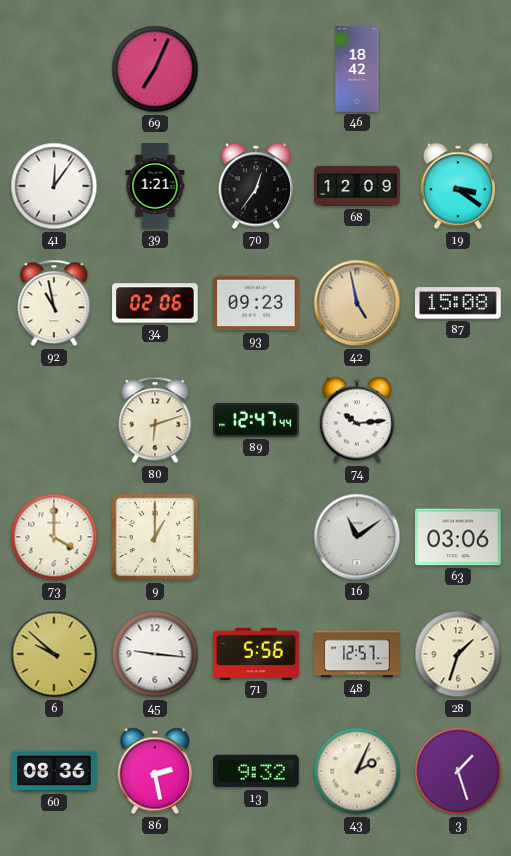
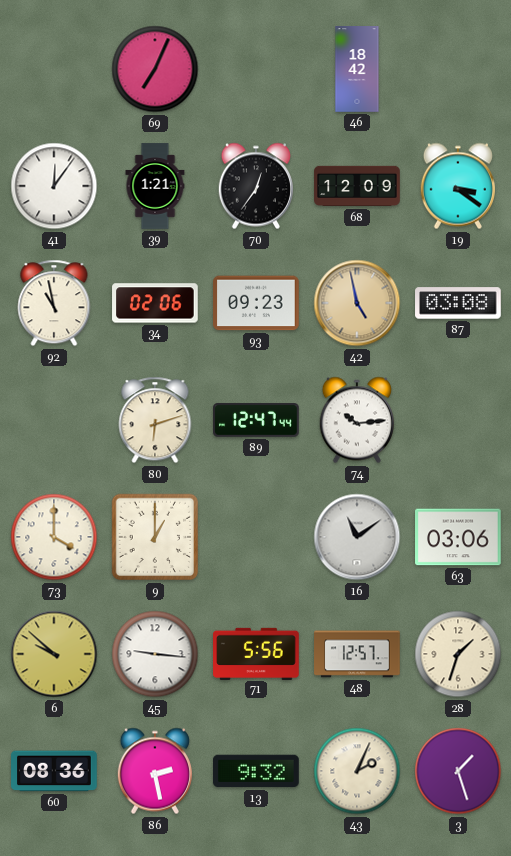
87: 15:08 -> 03:08 (458, 303)
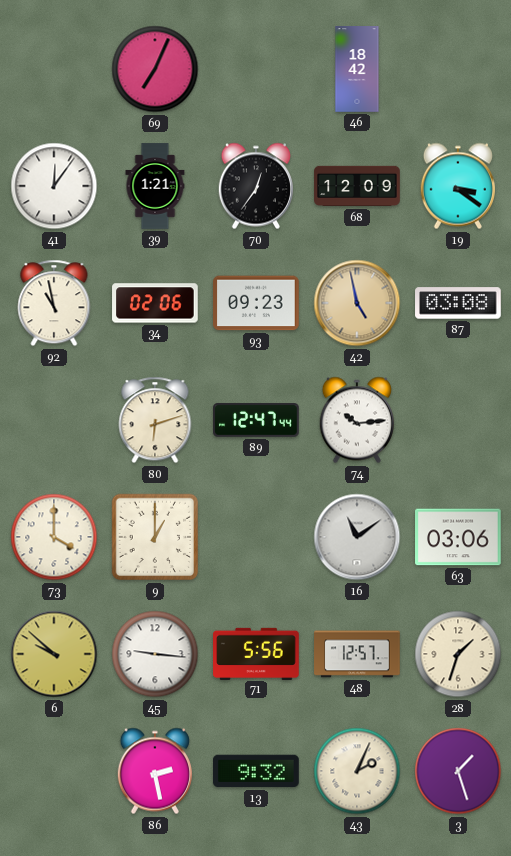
60: 08:36 -> none (54, 771)
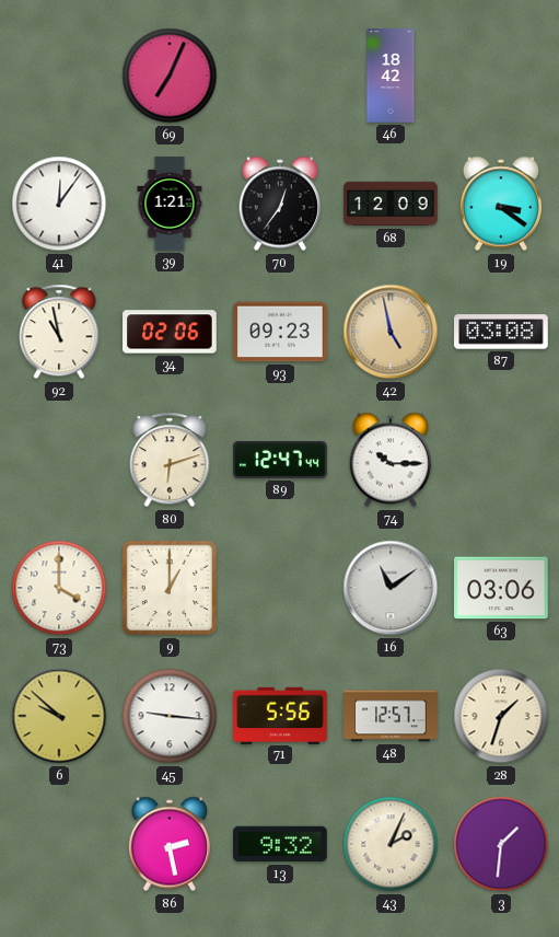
74: 10:14 -> 10:15 (389, 460)
3: 1:27 -> 1:31 (501, 844)
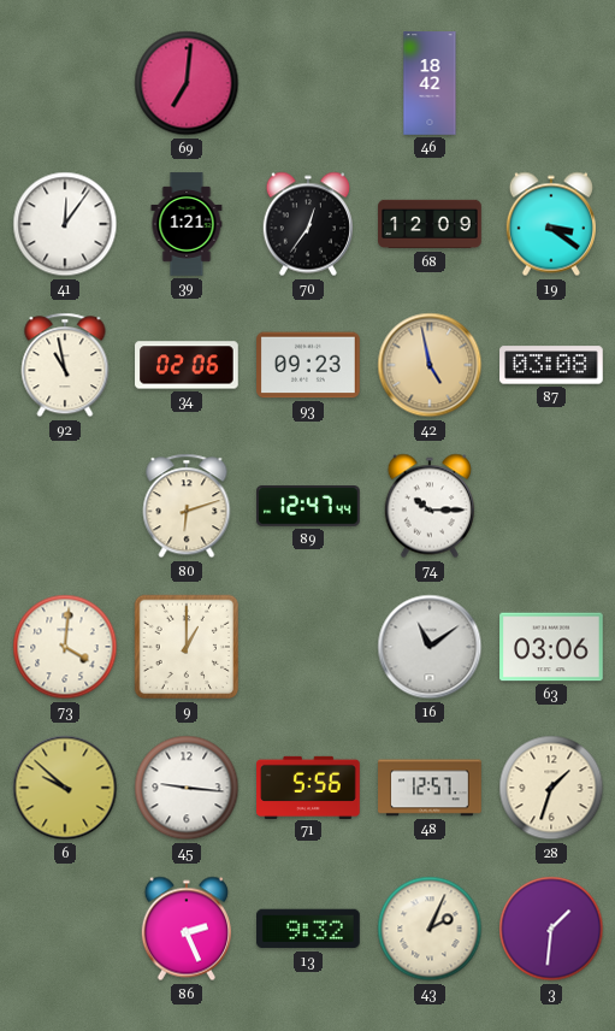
69: 7:04 -> 7:01 (187, 83)
73: 4:00 -> 4:01 (65, 647)
86: 2:28 -> 2:26 (185, 929)
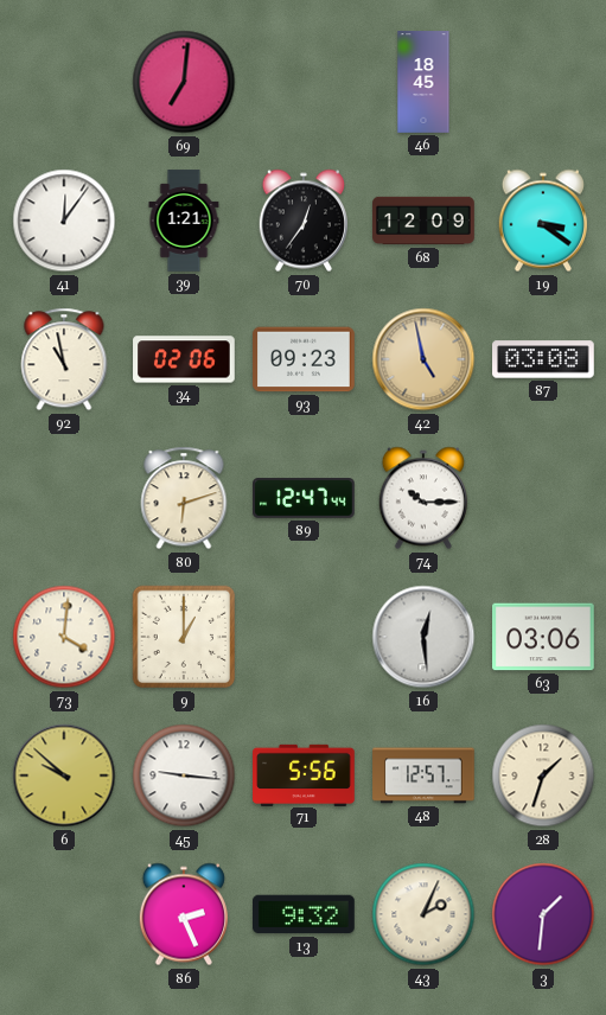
46: 18:42 -> 18:45 (423, 82)
16: 11:09 -> 12:29 (423, 637)
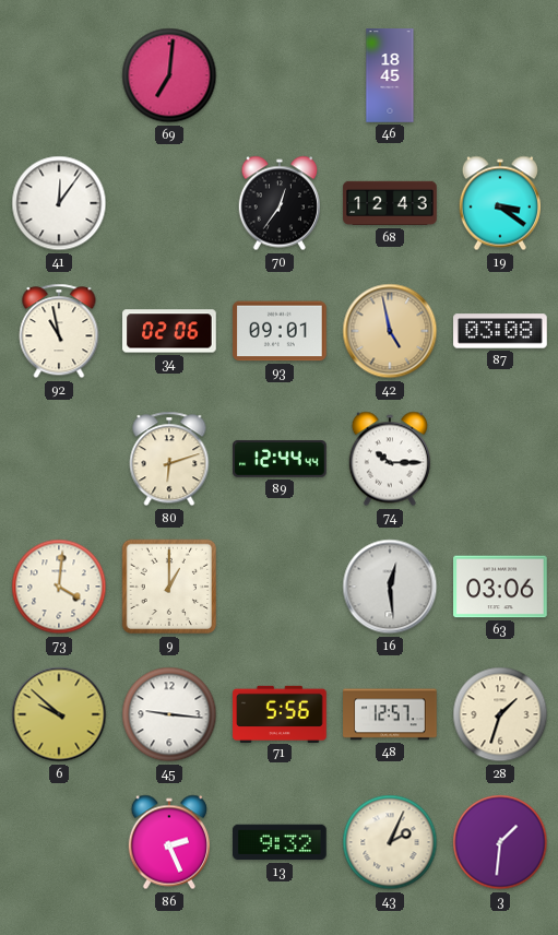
39: 1:21 -> none (184, 221)
68: 12:09 -> 12:43 (390, 203)
93: 09:23 -> 09:01 (280, 331)
89: 12:47 -> 12:44 (280, 459)
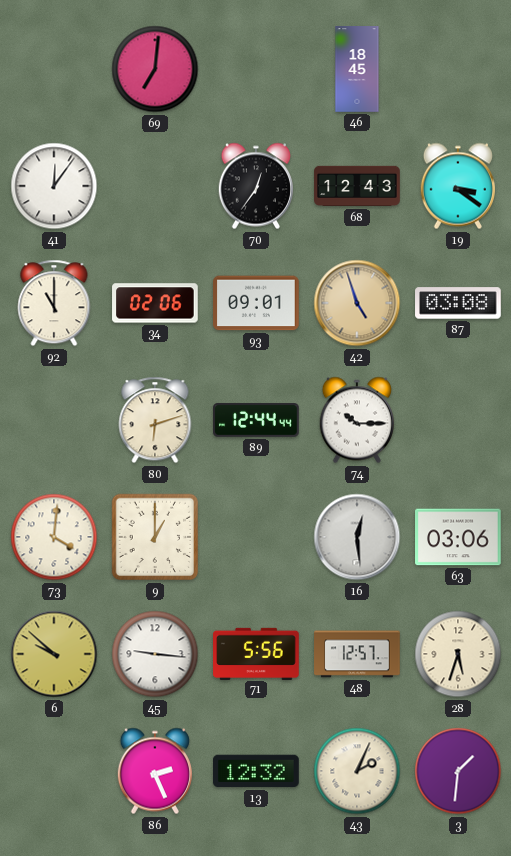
92: 10:58 -> 11:00 (54, 303)
42: 4:58 -> 4:57 (357, 303)
28: 1:33 -> 5:33 (458, 654)
13: 9:32 -> 12:32 (257, 771)
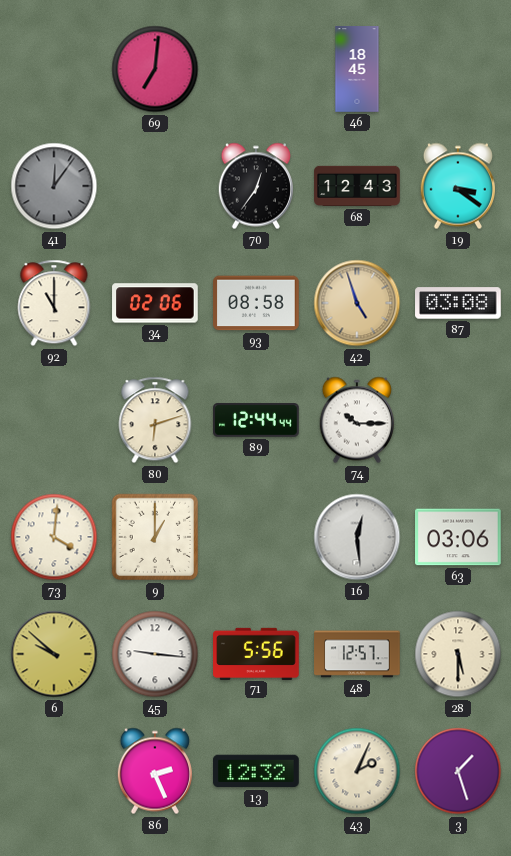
41 dial: white -> grey (54, 186)
93: 09:01 -> 08:58 (256, 303)
28: 5:33 -> 5:30 (458, 654)
3: 1:31 -> 1:27 (458, 771)
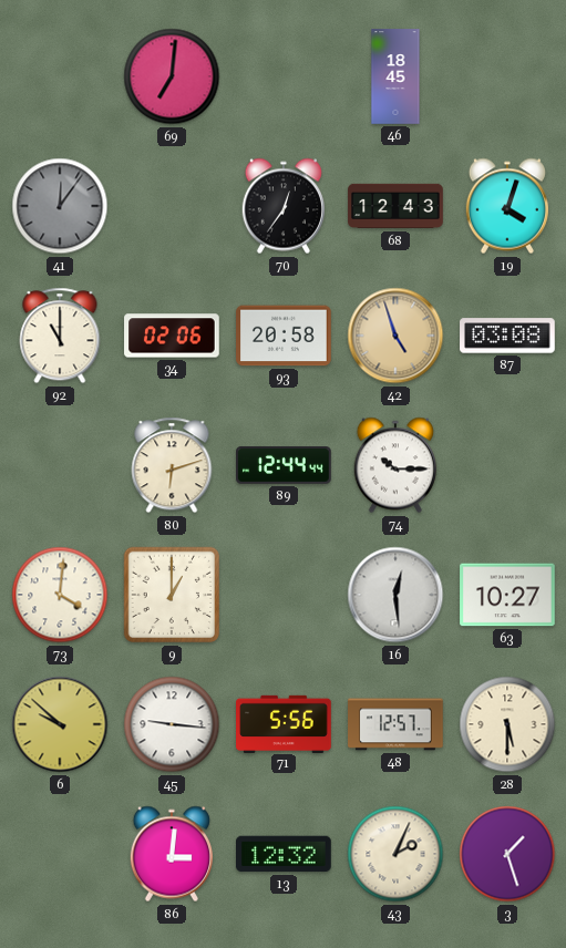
19: 3:21 -> 4:03 (506, 206)
93: 08:58 -> 20:58 (284, 336)
63: 03:06 -> 10:27 (507, 595)
86: 2:26 -> 3:01 (171, 854)
